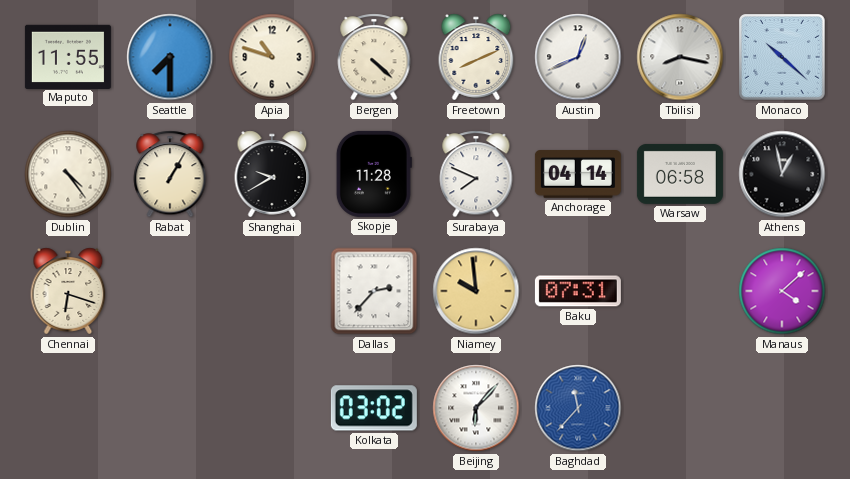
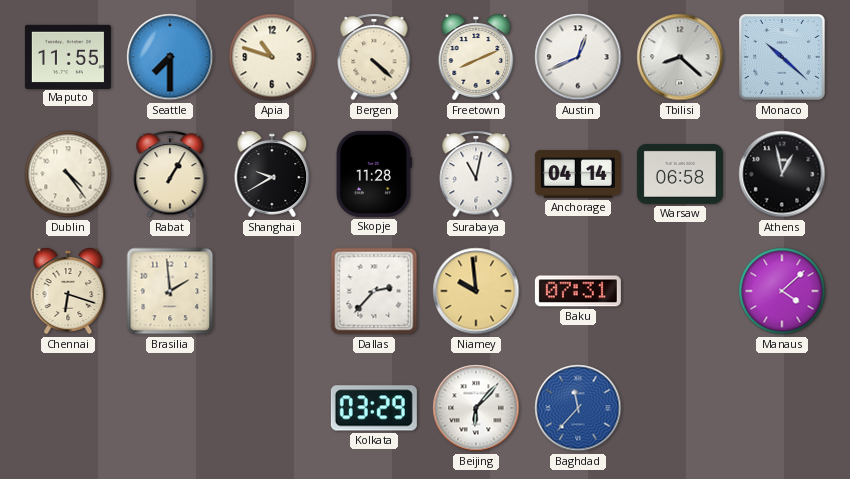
Tbilisi: 8:17 -> 8:22 (680, 57)
Surabaya: 7:49 -> 11:02 (476, 174)
Brasilia: none -> 1:59 (170, 291)
Kolkata: 03:02 -> 03:29 (374, 408)
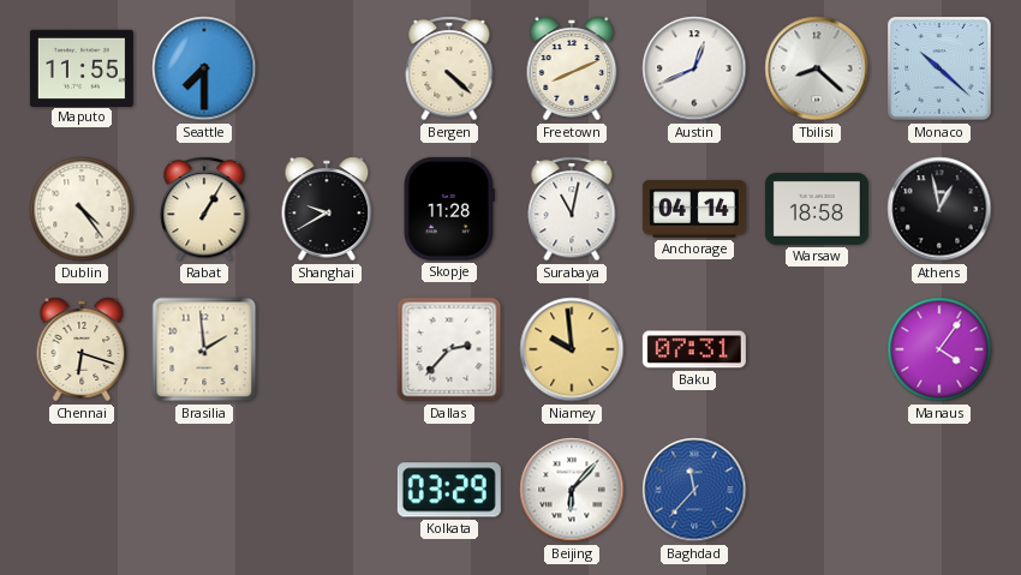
Apia: 10:48 -> none (272, 57)
Warsaw: 06:58 -> 18:58 (817, 209)
Manaus: 4:08 -> 4:06 (939, 349)
